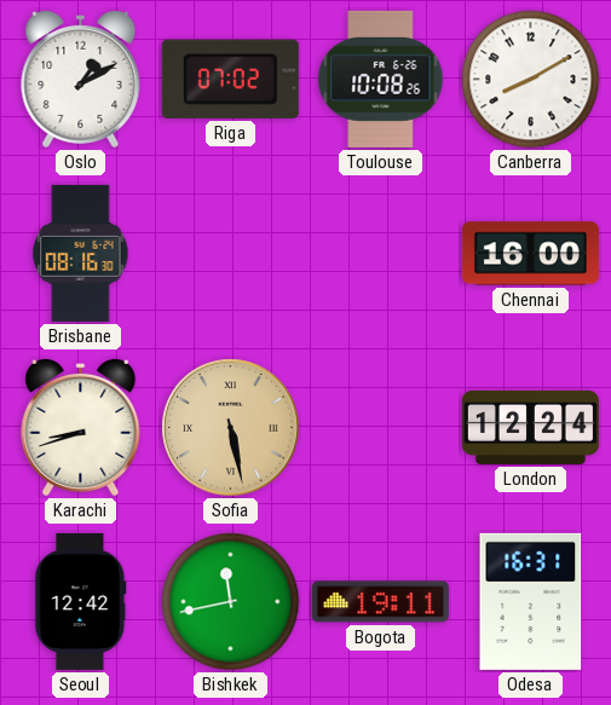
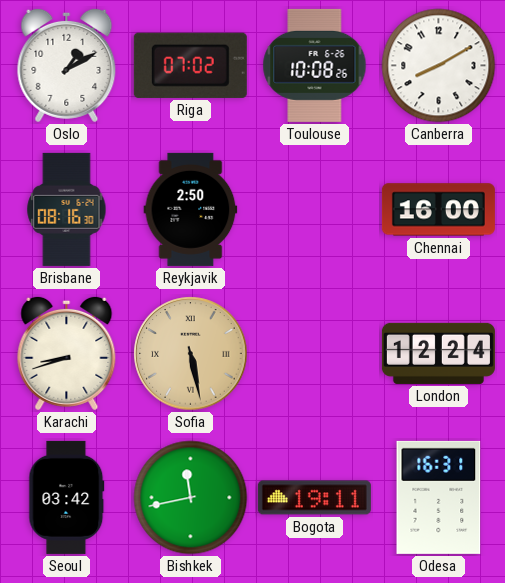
Reykjavik: none -> 2:50 (191, 209)
Seoul: 12:42 -> 03:42 (67, 497)
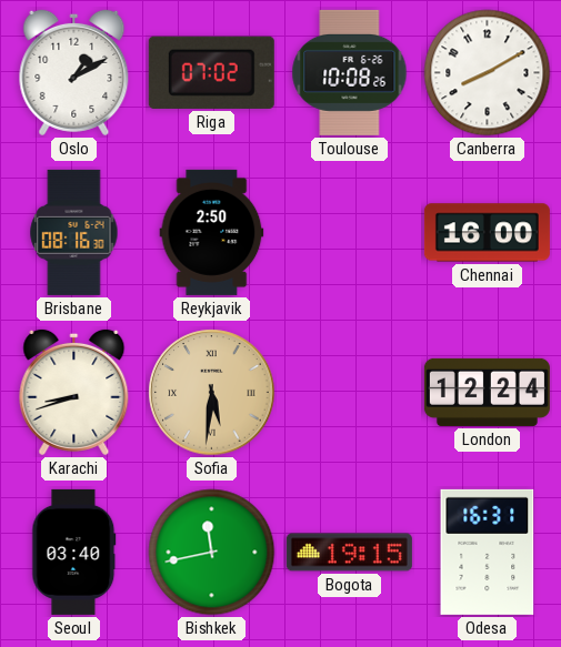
Sofia: 5:28 -> 5:31 (212, 393)
Seoul: 03:42 -> 03:40 (74, 552)
Bogota: 19:11 -> 19:15 (349, 553)
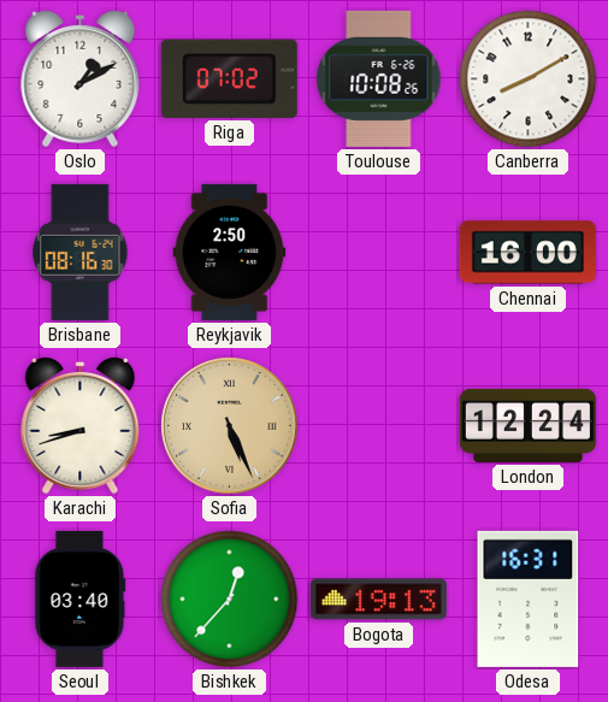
Sofia: 5:31 -> 5:26 (230, 426)
Bishkek: 11:43 -> 12:37 (230, 600)
Bogota: 19:15 -> 19:13 (378, 600)
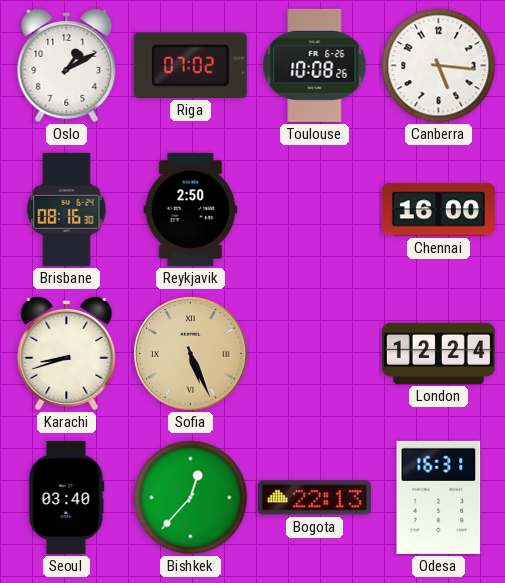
Canberra: 8:10 -> 5:16 (439, 66)
Bogota: 19:13 -> 22:13 (314, 498)
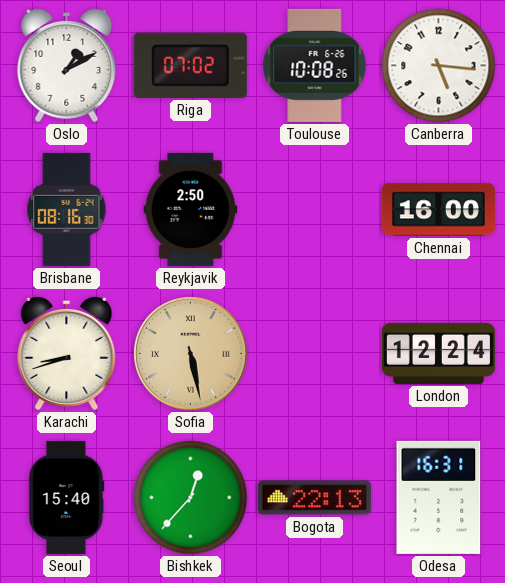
Sofia: 5:26 -> 5:28 (191, 354)
Seoul: 03:40 -> 15:40 (67, 497)
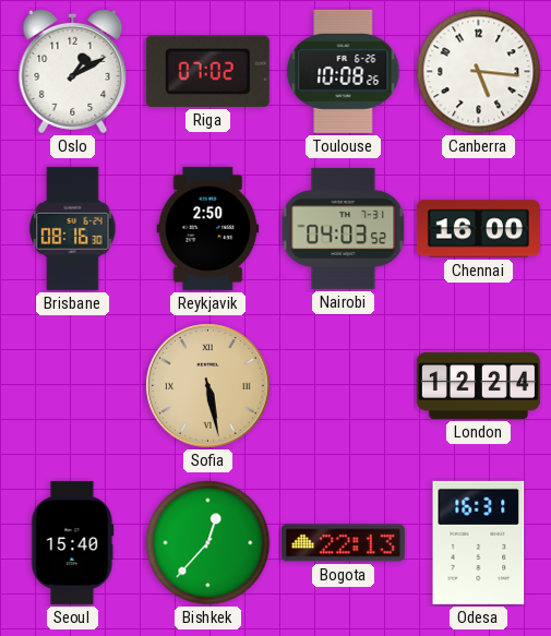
Nairobi: none -> 04:03 (344, 228)
Karachi: 8:42 -> none (67, 353)
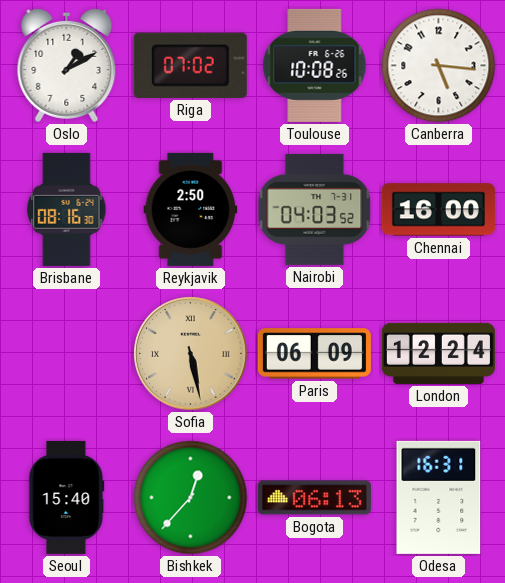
Paris: none -> 06:09 (314, 354)
Bogota: 22:13 -> 06:13 (314, 498)
